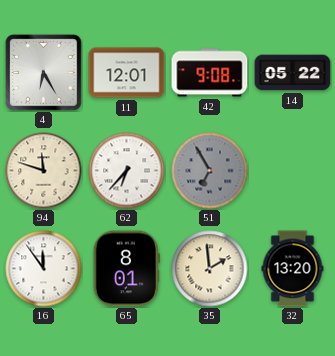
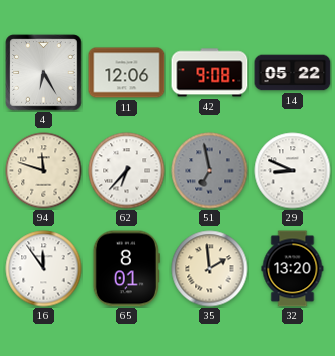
11: 12:01 -> 12:06 (127, 73)
51: 6:55 -> 6:58 (210, 171)
29: none -> 8:49 (293, 171)
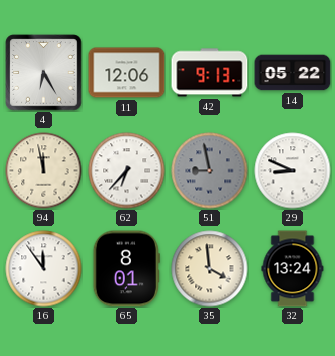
42: 9:08 -> 9:13 (210, 73)
94: 11:48 -> 11:58 (44, 171)
51: 6:58 -> 8:58 (210, 171)
35: 1:59 -> 3:59 (210, 269)
32: 13:20 -> 13:24 (293, 269)
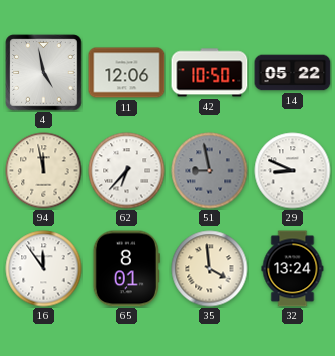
4: 6:25 -> 4:58 (44, 73)
42: 9:13 -> 10:50 (210, 73)
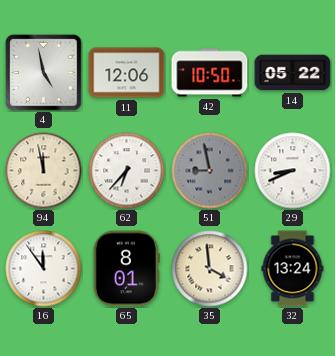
29: 8:49 -> 8:41 (293, 171)
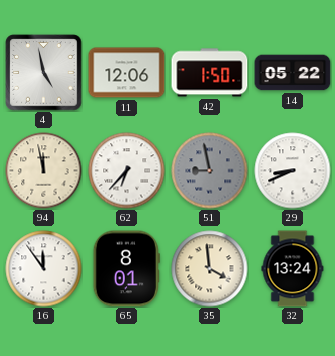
42: 10:50 -> 1:50 (210, 73)
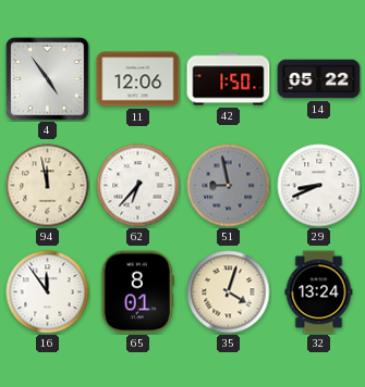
4: 4:58 -> 4:54 (48, 79)
35: 3:59 -> 4:03 (229, 292)
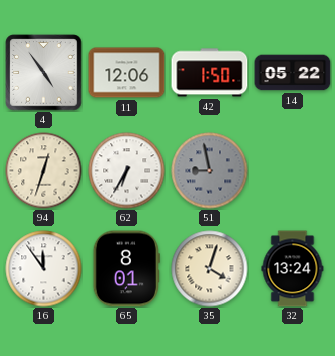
94: 11:58 -> 12:33 (44, 171)
62: 6:37 -> 6:35 (127, 171)
29: 8:41 -> none (319, 186)
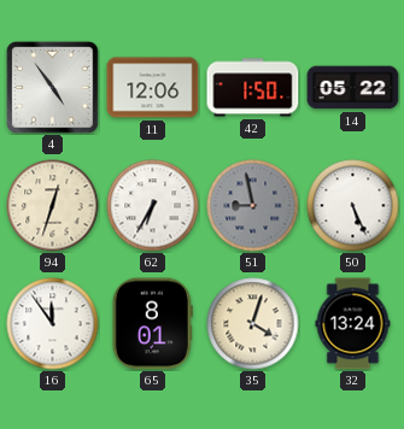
50: none -> 5:26 (353, 206)
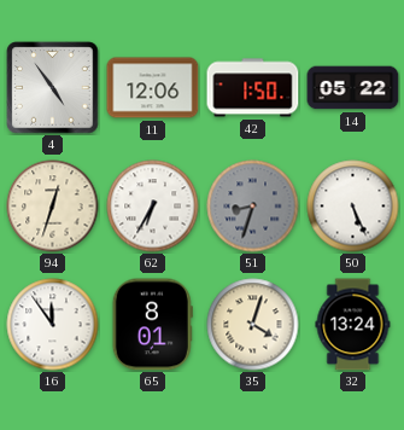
51: 8:58 -> 8:33 (253, 207)
